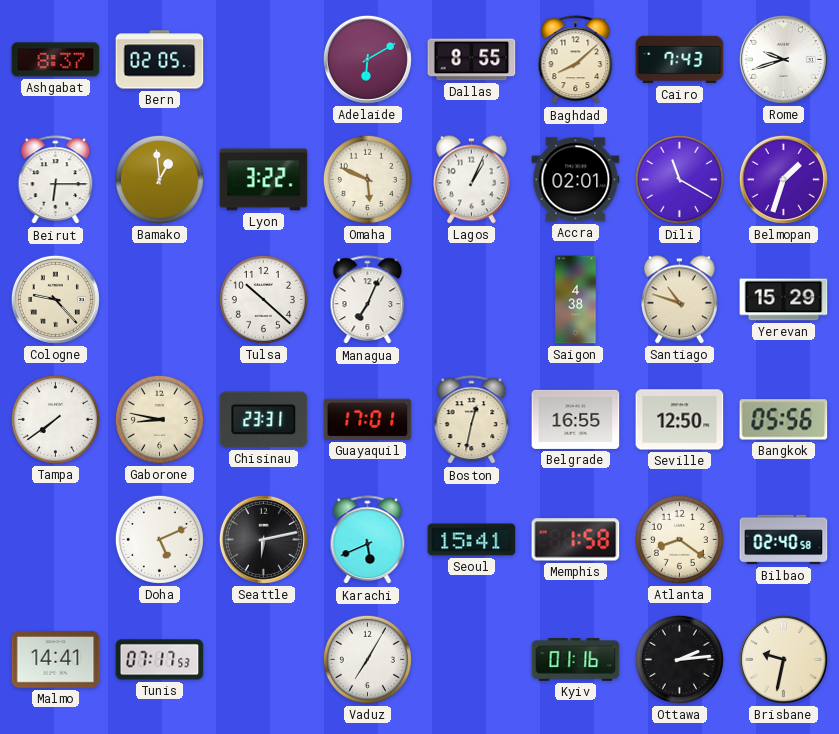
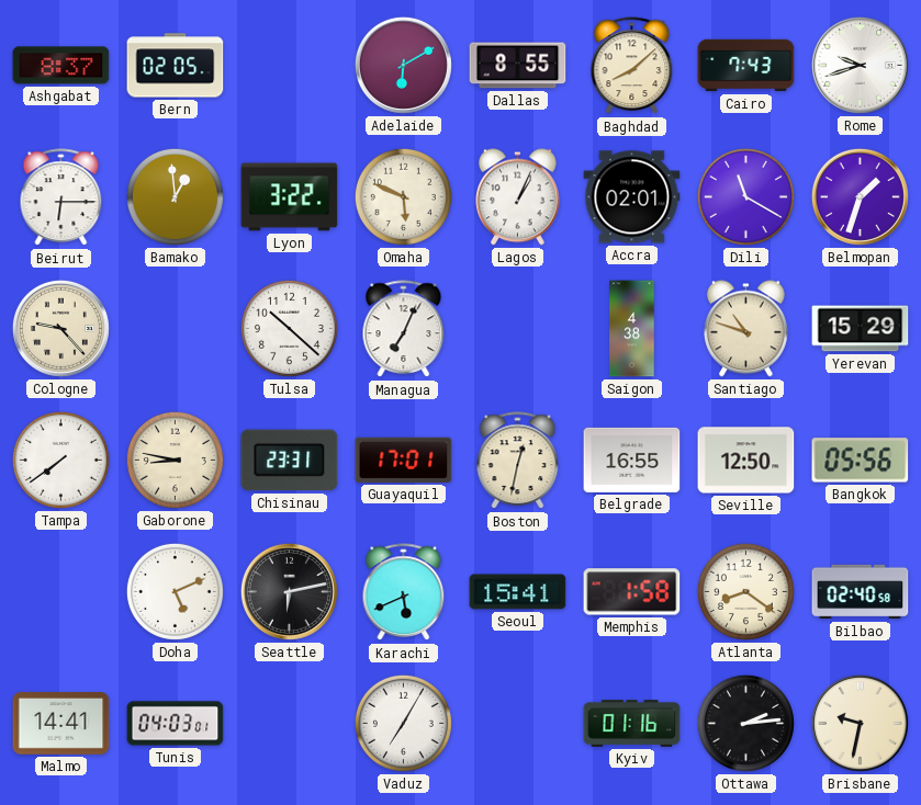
Tunis: 07:17 -> 04:03 (176, 724)
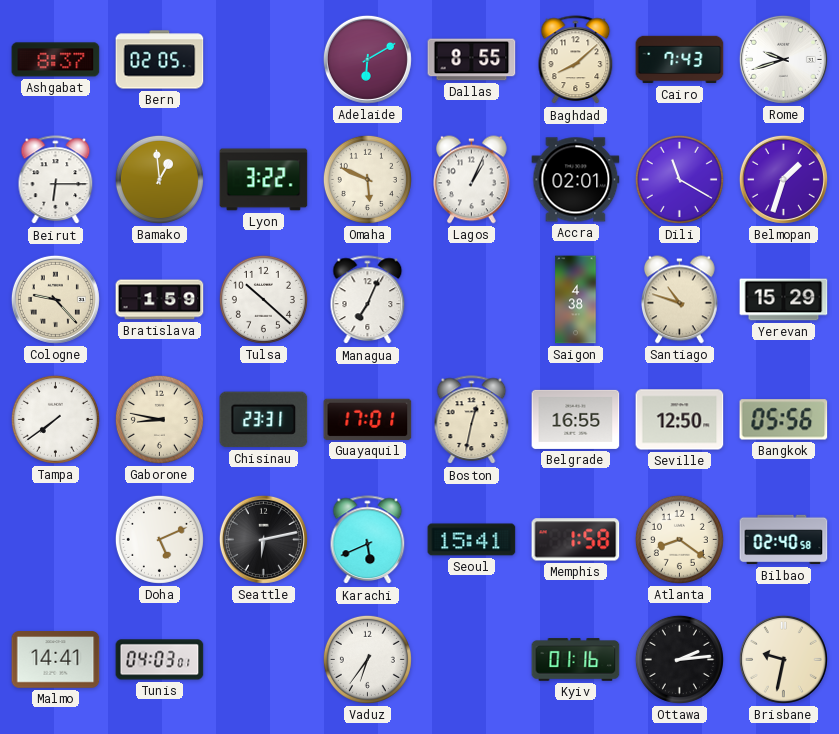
Bratislava: none -> 1:59 (160, 300)
Vaduz: 7:05 -> 6:36 (367, 659)
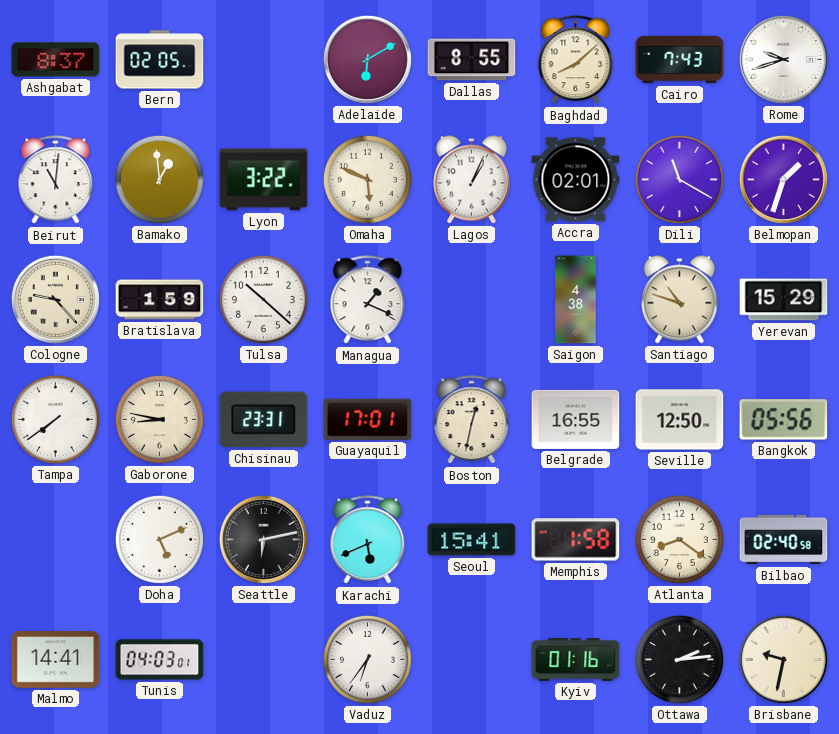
Beirut: 6:15 -> 11:01 (56, 180)
Managua: 7:04 -> 1:19 (368, 300)
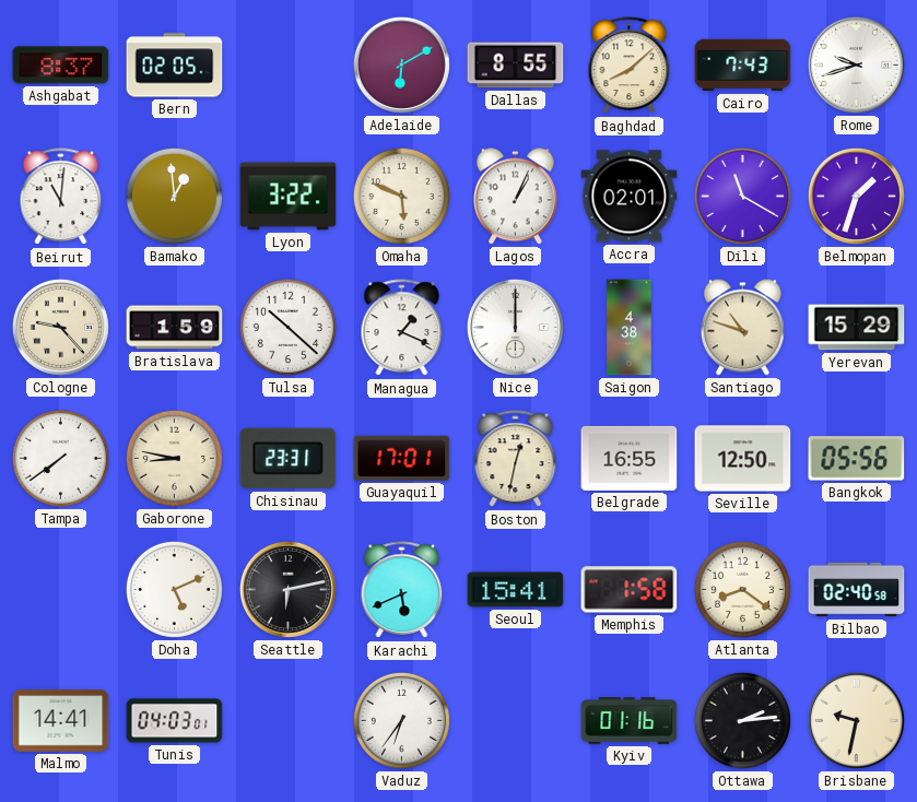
Nice: none -> 12:00 (515, 327)
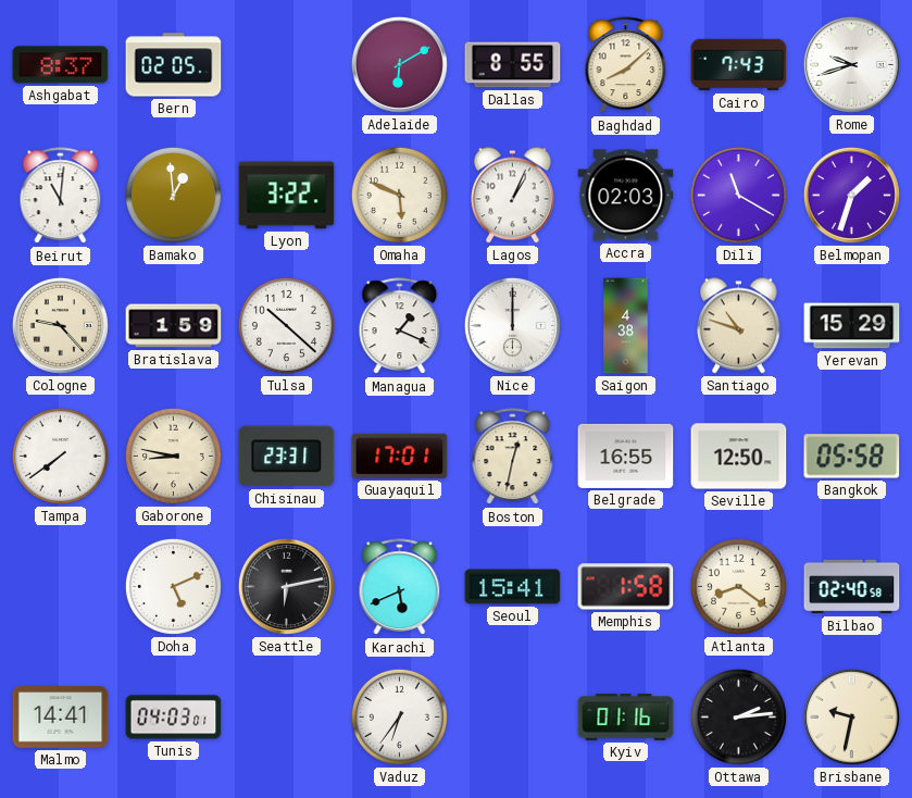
Accra: 02:01 -> 02:03 (626, 196)
Bangkok: 05:56 -> 05:58 (852, 457)
